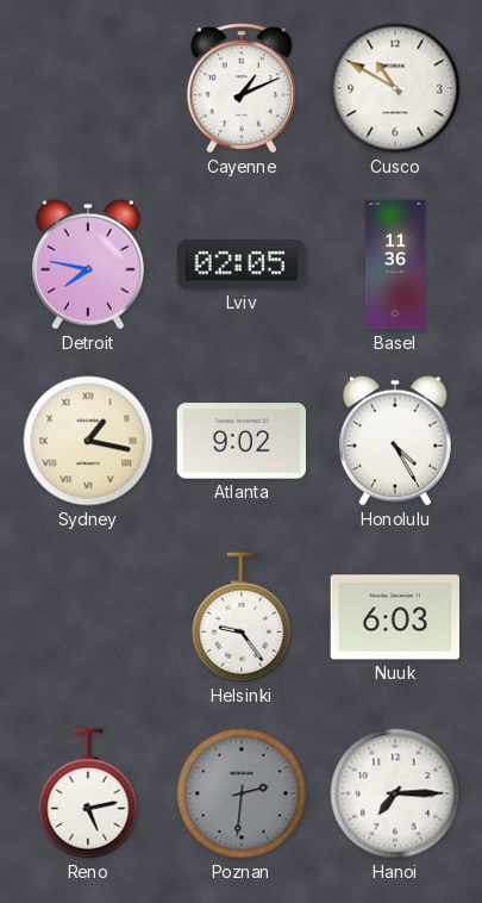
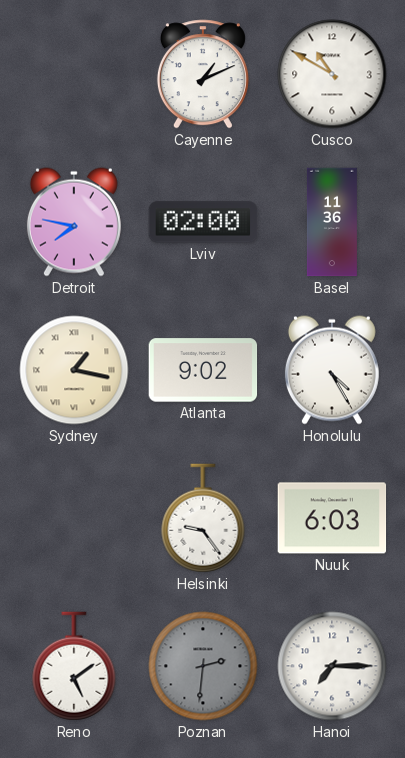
Lviv: 02:05 -> 02:00 (203, 222)
Reno: 5:13 -> 5:09 (74, 666)
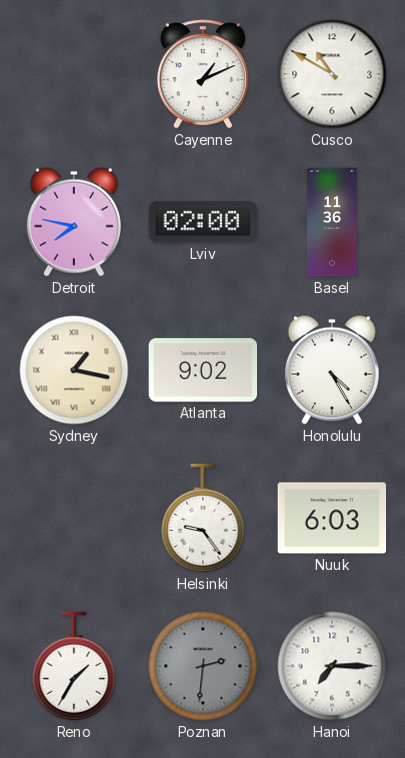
Reno: 5:09 -> 1:35 (74, 666)
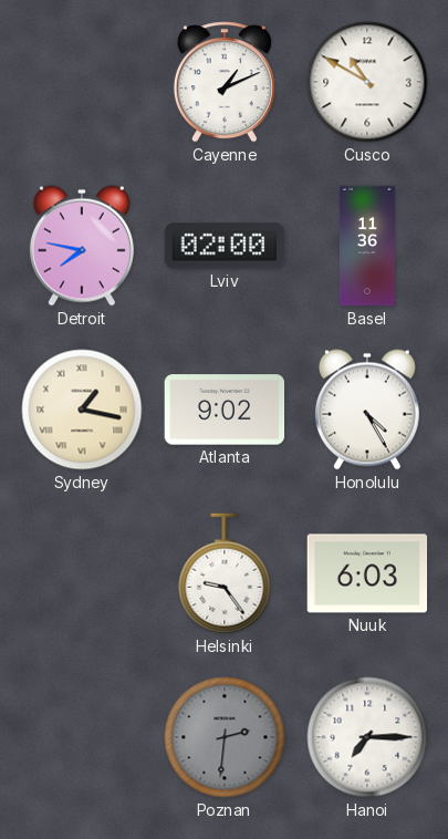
Reno: 1:35 -> none (74, 666)
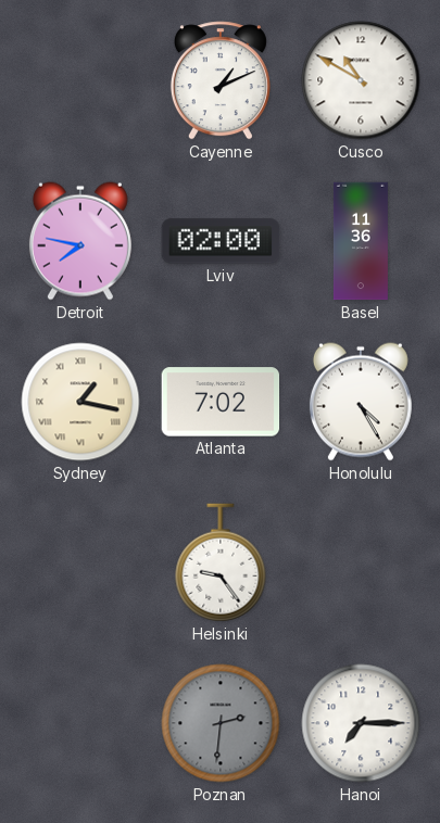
Atlanta: 9:02 -> 7:02 (221, 402)
Nuuk: 6:03 -> none (367, 573)
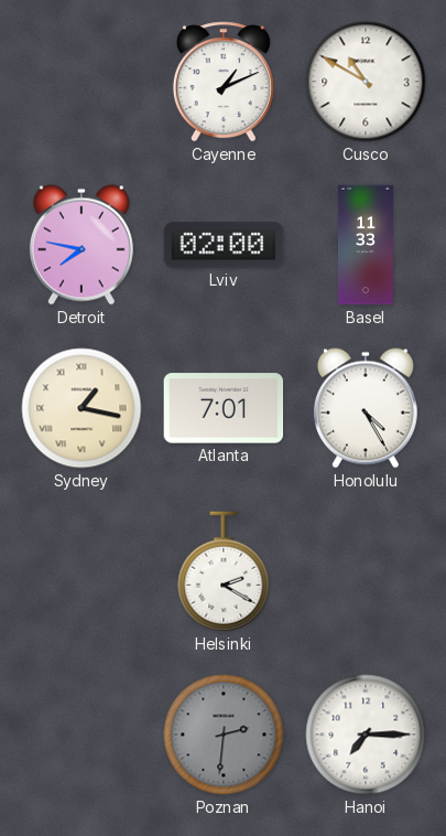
Basel: 11:36 -> 11:33 (366, 245)
Atlanta: 7:02 -> 7:01 (224, 408)
Helsinki: 9:24 -> 2:20 (224, 571)
